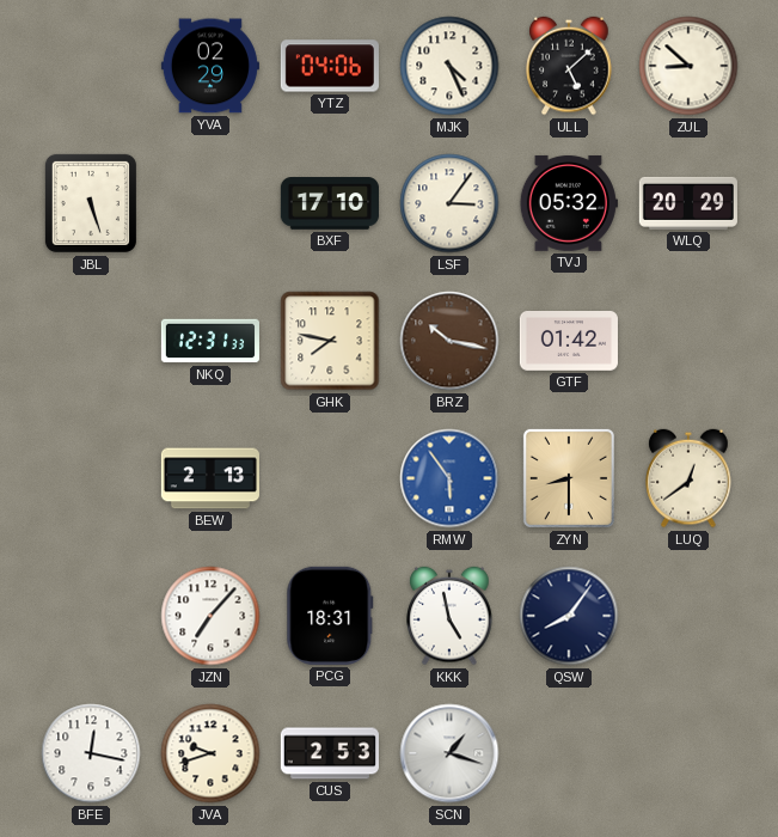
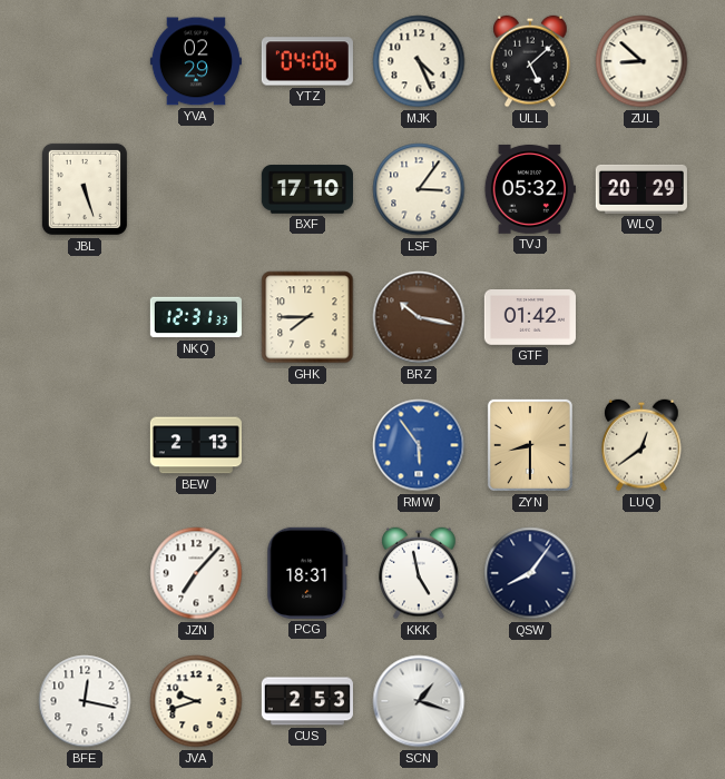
GHK: 7:47 -> 7:45 (307, 317)
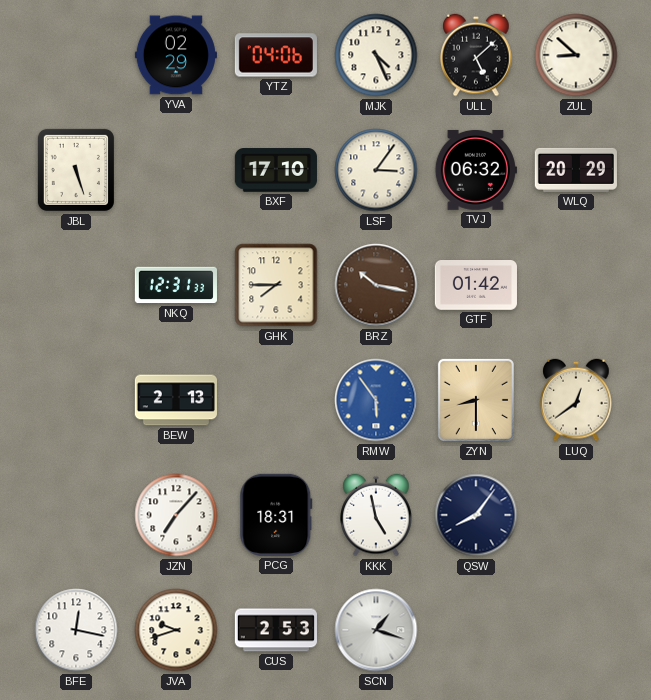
TVJ: 05:32 -> 06:32 (476, 170)
